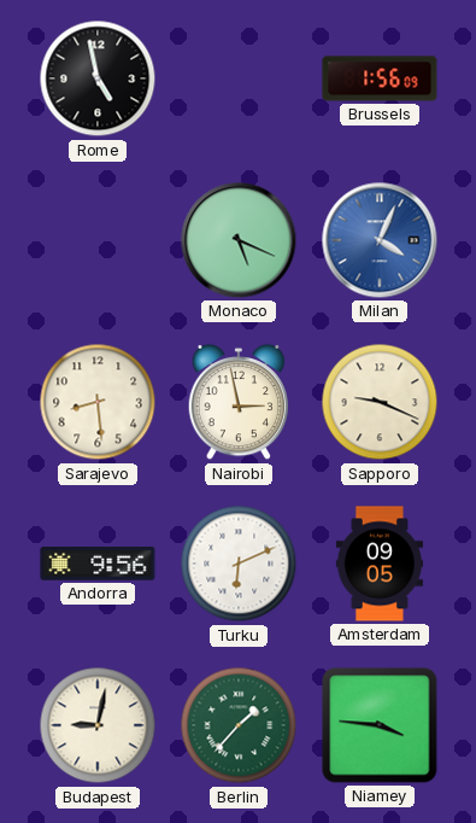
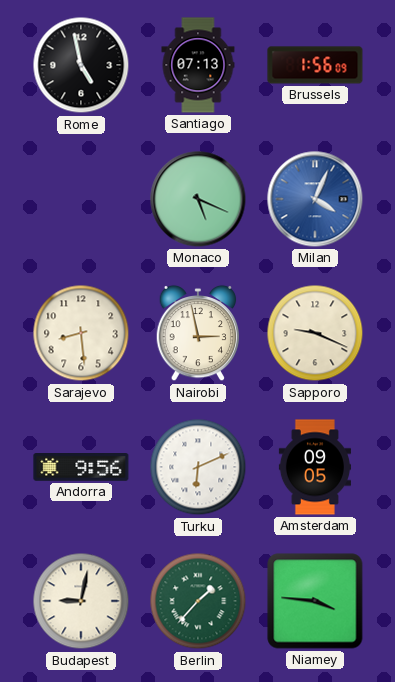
Santiago: none -> 07:13 (198, 65)
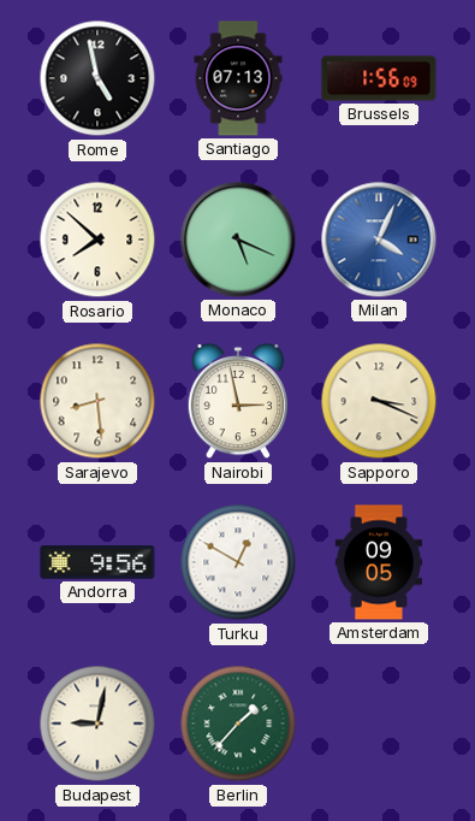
Rosario: none -> 7:52 (97, 240)
Sapporo: 9:19 -> 3:19 (379, 401)
Turku: 6:11 -> 12:50 (238, 562)
Niamey: 3:46 -> none (315, 601)
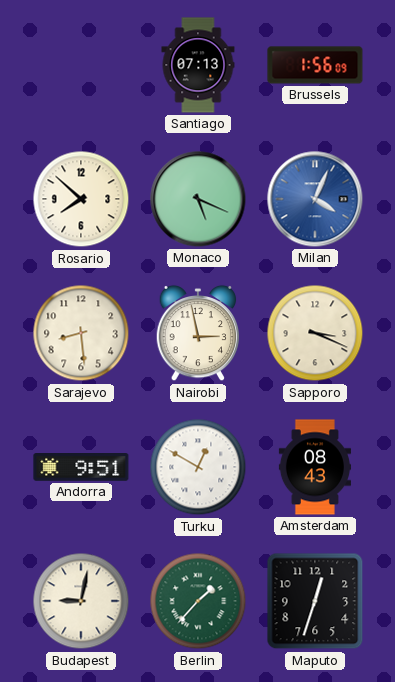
Rome: 4:58 -> none (97, 78)
Andorra: 9:56 -> 9:51 (81, 468)
Amsterdam: 09:05 -> 08:43 (315, 467)
Maputo: none -> 12:33 (315, 601)
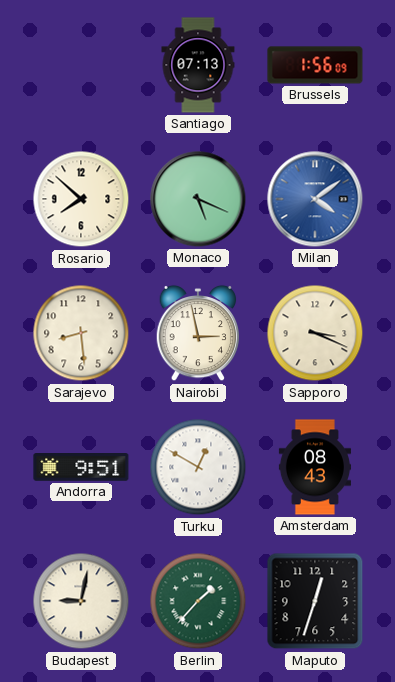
Milan: 4:04 -> 4:09 (315, 199)
